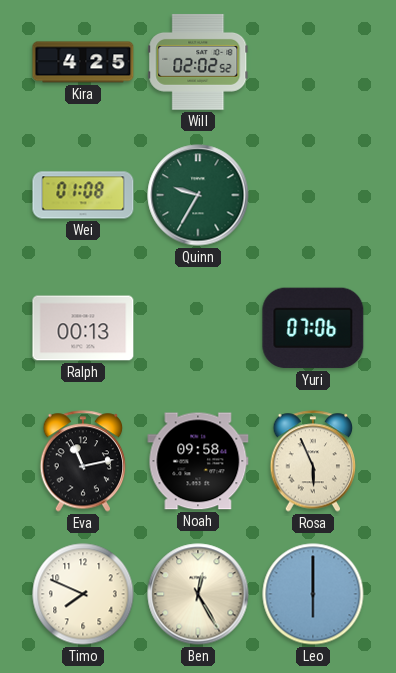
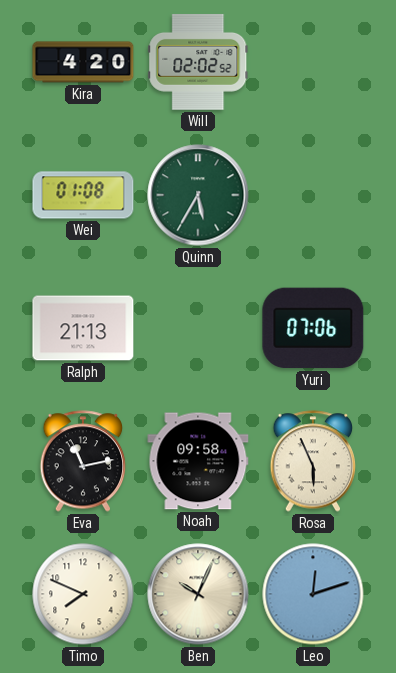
Kira: 4:25 -> 4:20 (83, 62)
Quinn: 9:35 -> 5:35 (198, 195)
Ralph: 00:13 -> 21:13 (83, 328)
Ben: 12:25 -> 10:04 (198, 594)
Leo: 6:00 -> 12:12 (313, 594)
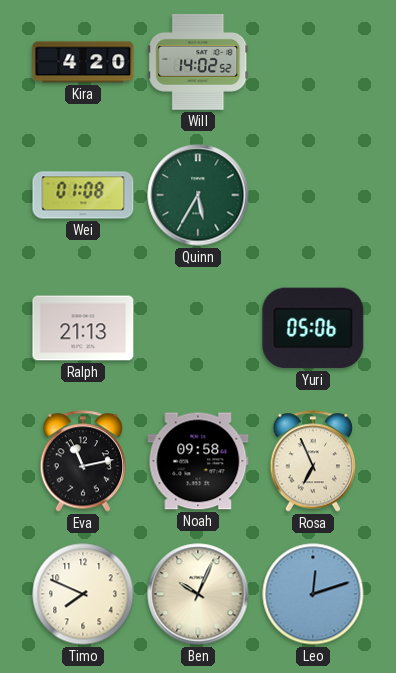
Will: 02:02 -> 14:02 (198, 62)
Yuri: 07:06 -> 05:06 (313, 328)
Rosa: 5:56 -> 6:56 (313, 461)
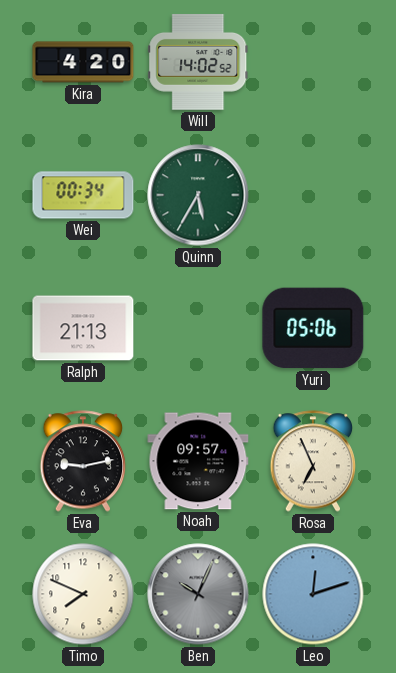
Wei: 01:08 -> 00:34 (83, 195)
Eva: 11:13 -> 9:13 (83, 461)
Noah: 09:58 -> 09:57 (198, 461)
Ben dial: cream -> grey (198, 594)
